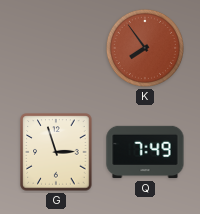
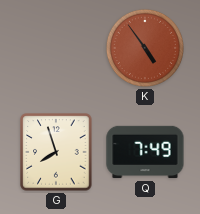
K: 7:54 -> 4:54 (145, 48)
G: 2:57 -> 7:57 (56, 152)
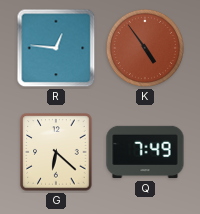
R: none -> 12:46 (56, 48)
G: 7:57 -> 6:22 (56, 152)
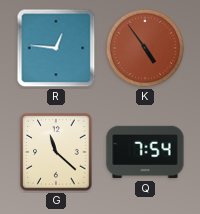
G: 6:22 -> 11:22 (56, 152)
Q: 7:49 -> 7:54 (145, 152)
